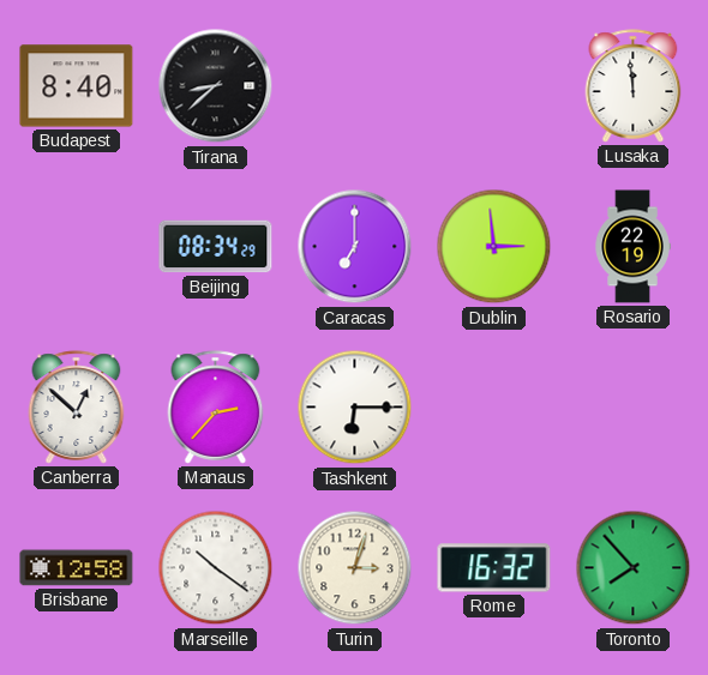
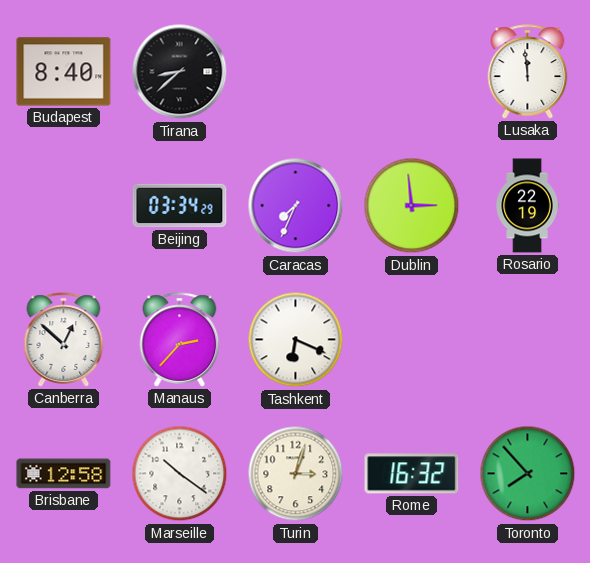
Beijing: 08:34 -> 03:34 (180, 206)
Caracas: 7:00 -> 7:34 (296, 206)
Tashkent: 6:15 -> 6:19 (296, 340)
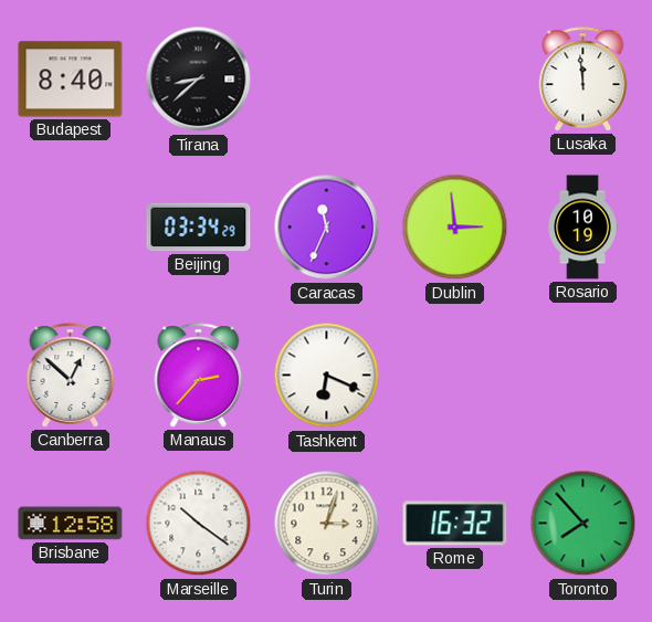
Caracas: 7:34 -> 11:34 (327, 228)
Rosario: 22:19 -> 10:19 (582, 228)
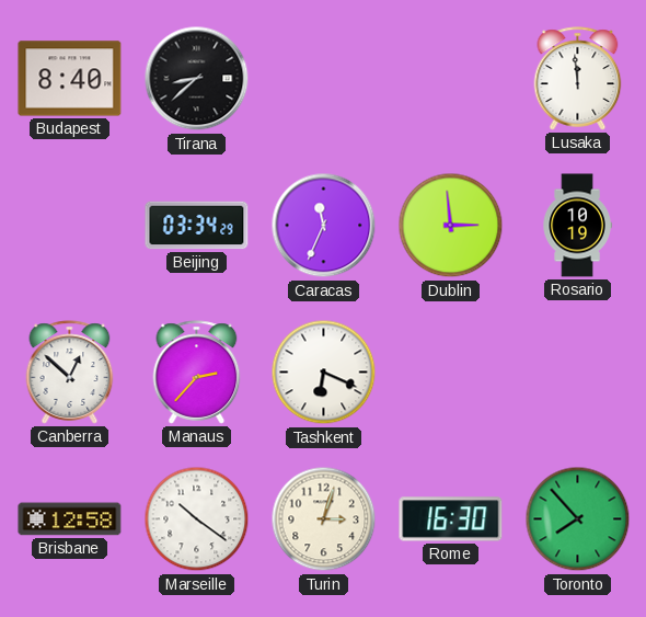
Rome: 16:32 -> 16:30 (451, 519)
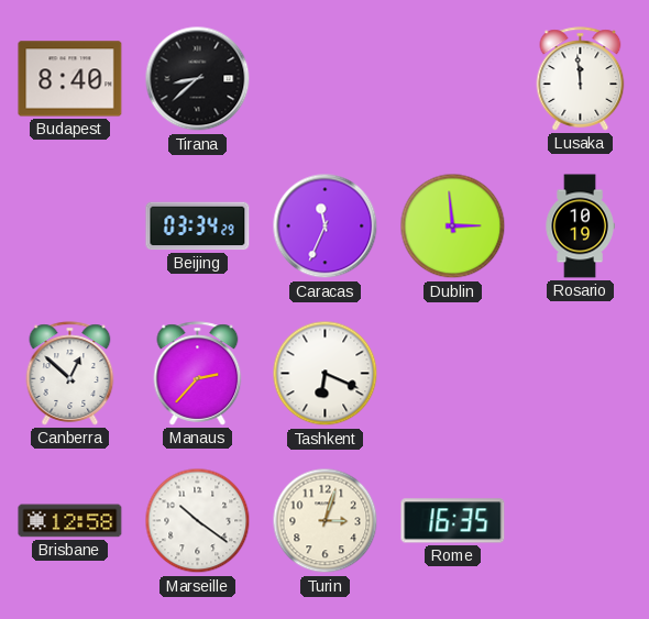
Rome: 16:30 -> 16:35 (453, 521)
Toronto: 7:53 -> none (578, 519)
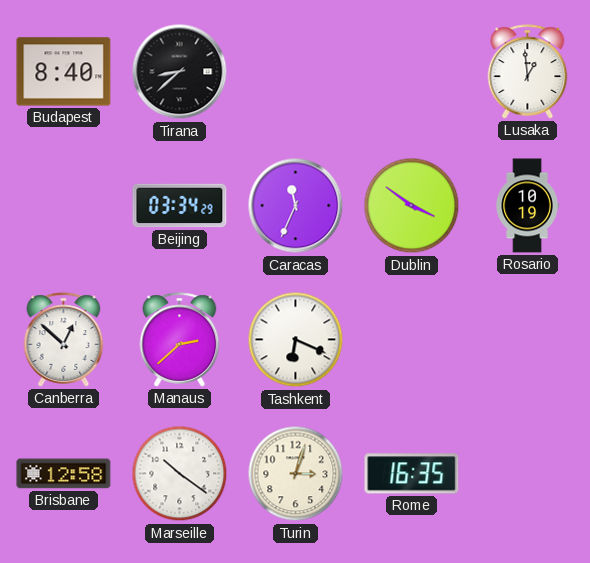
Lusaka: 11:59 -> 12:59 (528, 72)
Dublin: 2:59 -> 3:51 (412, 206)
Manaus: 2:37 -> 2:38 (180, 340)
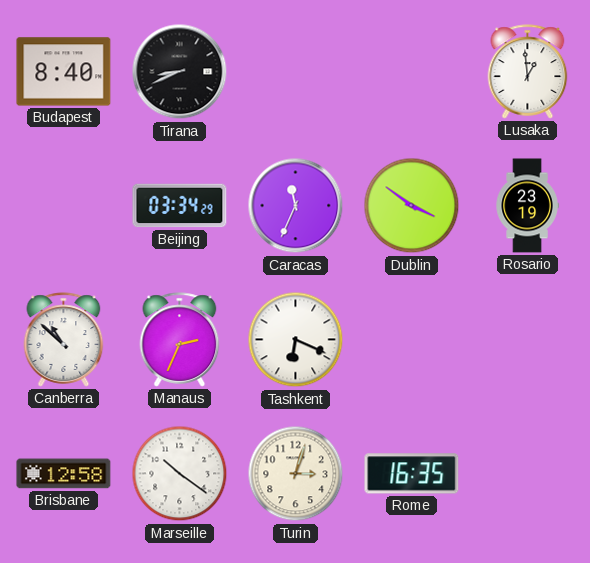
Tirana: 8:38 -> 8:41 (180, 72)
Rosario: 10:19 -> 23:19 (527, 206)
Canberra: 12:52 -> 10:52 (64, 340)
Manaus: 2:38 -> 2:34 (180, 340)
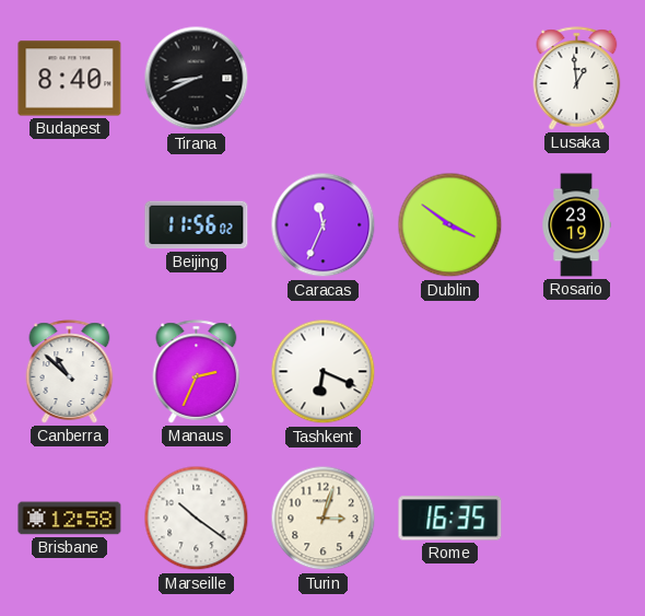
Beijing: 03:34 -> 11:56 (197, 225)
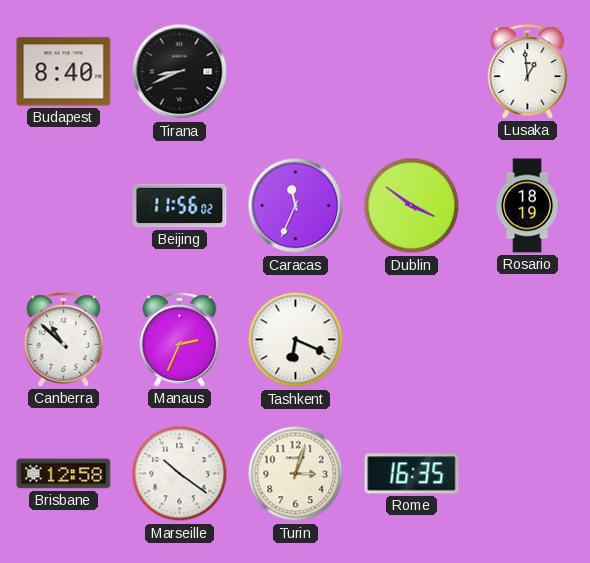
Rosario: 23:19 -> 18:19 (527, 206)
